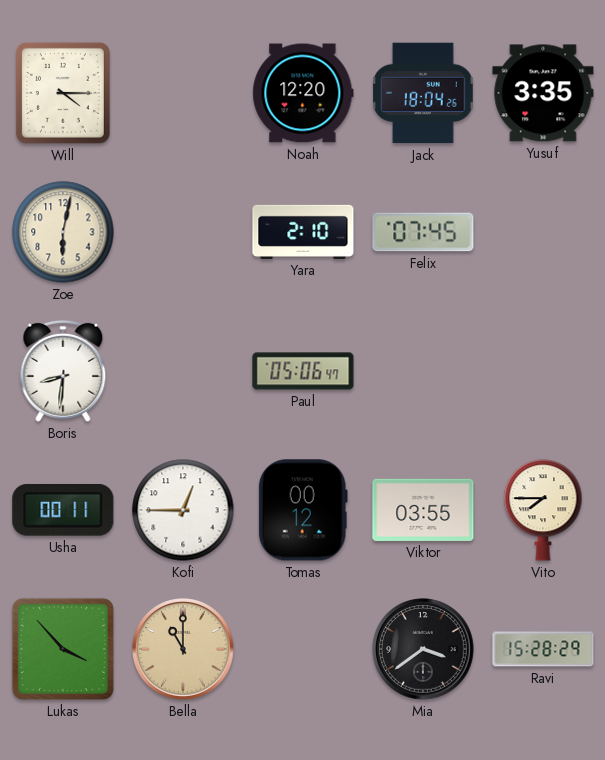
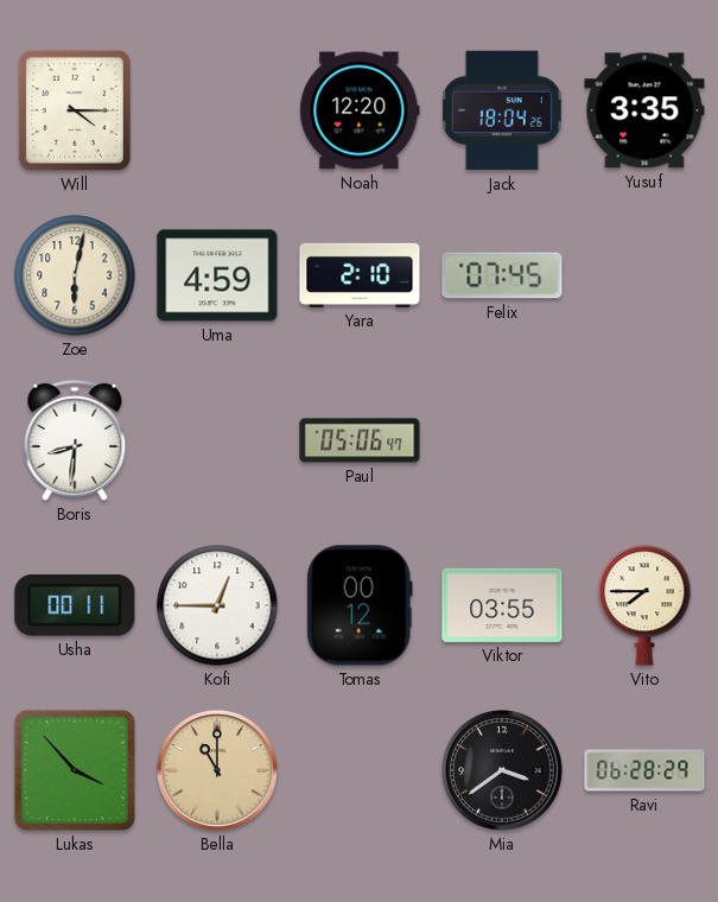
Uma: none -> 4:59 (217, 275)
Ravi: 15:28 -> 06:28 (644, 770)
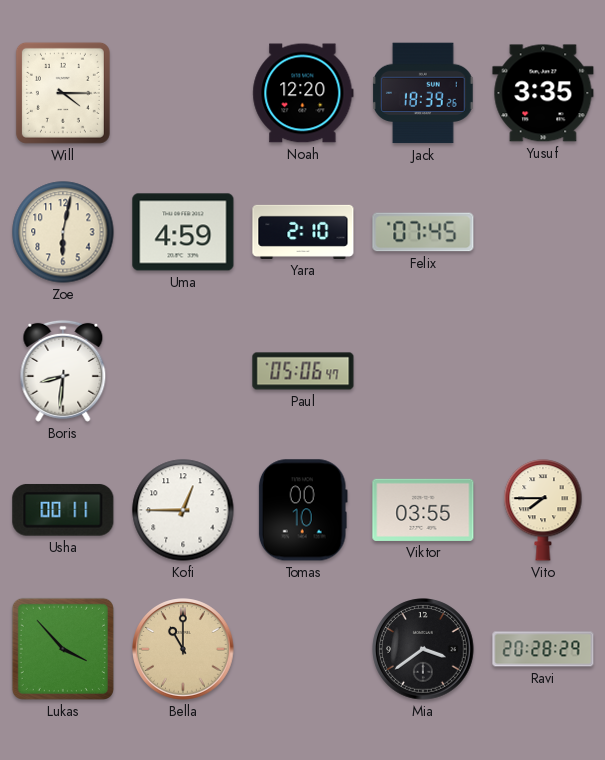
Jack: 18:04 -> 18:39 (424, 93)
Tomas: 00:12 -> 00:10 (303, 510)
Ravi: 06:28 -> 20:28 (543, 649)
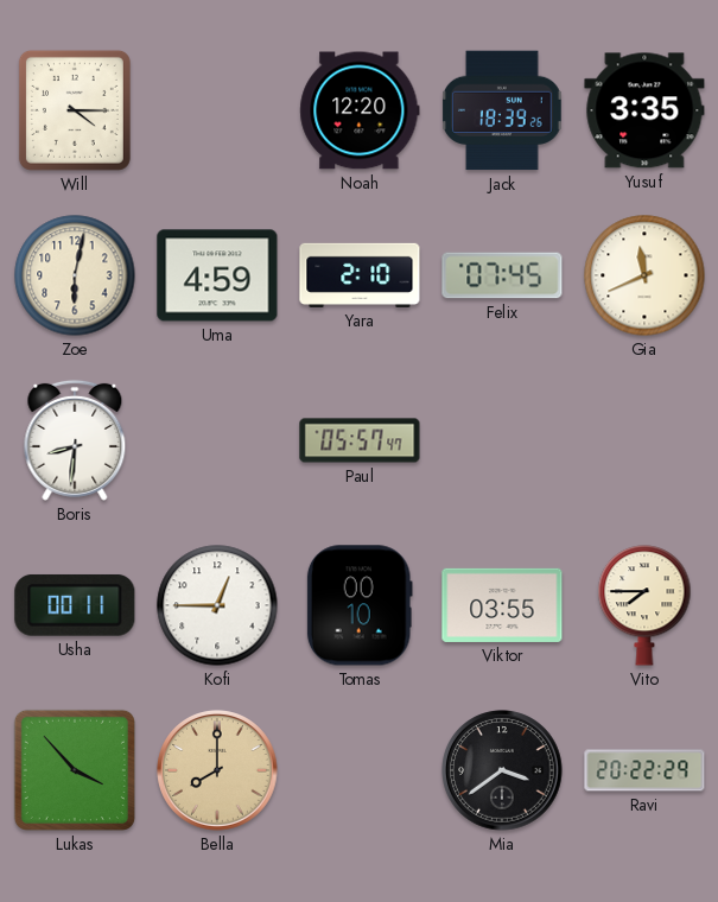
Gia: none -> 11:41 (644, 275)
Paul: 05:06 -> 05:57 (360, 440)
Bella: 11:00 -> 8:00 (217, 770)
Ravi: 20:28 -> 20:22 (644, 770)
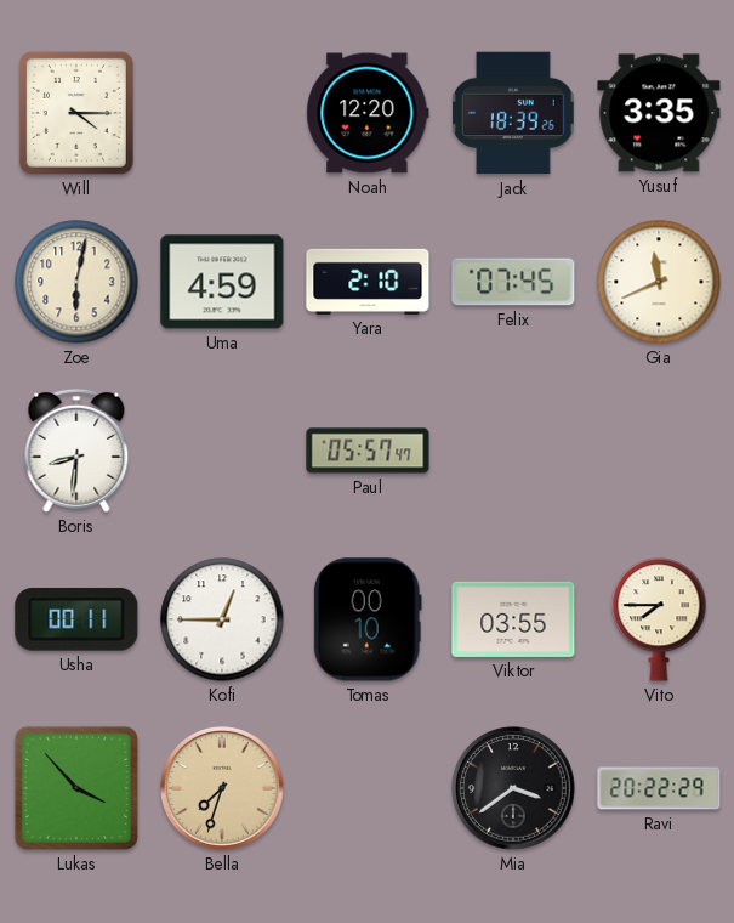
Bella: 8:00 -> 7:33 (222, 788)
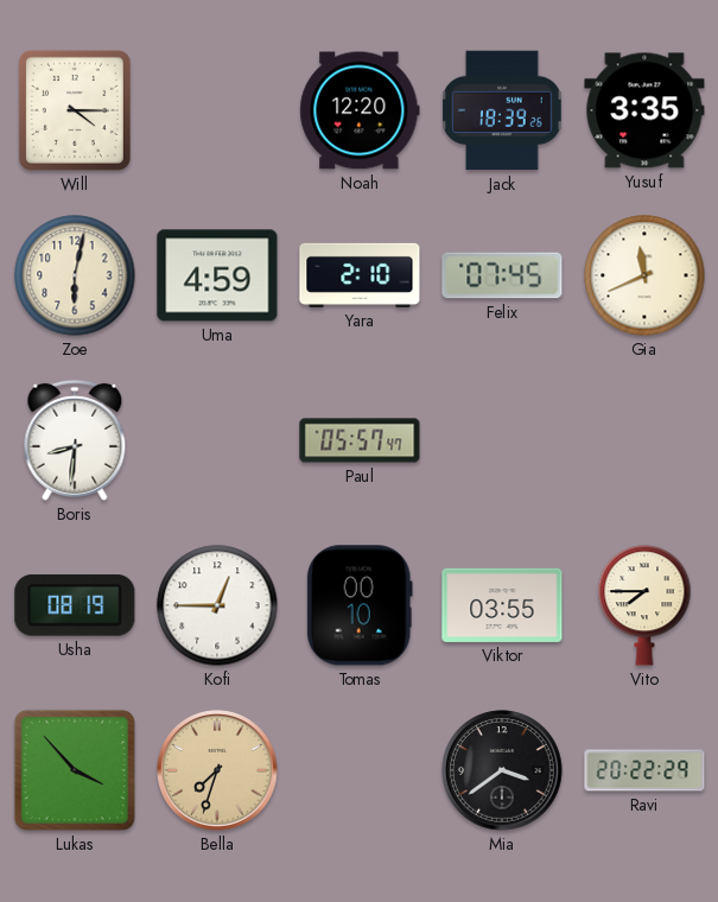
Usha: 00:11 -> 08:19 (75, 605)
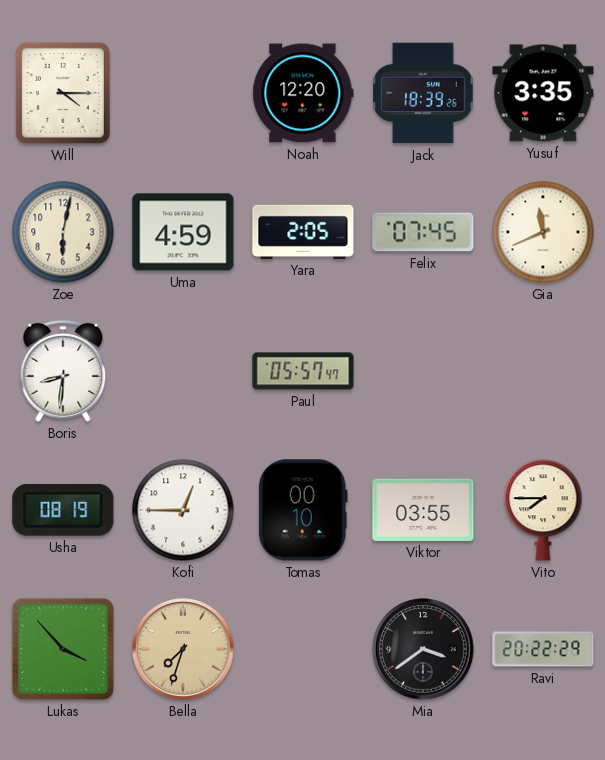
Yara: 2:10 -> 2:05 (303, 232)
